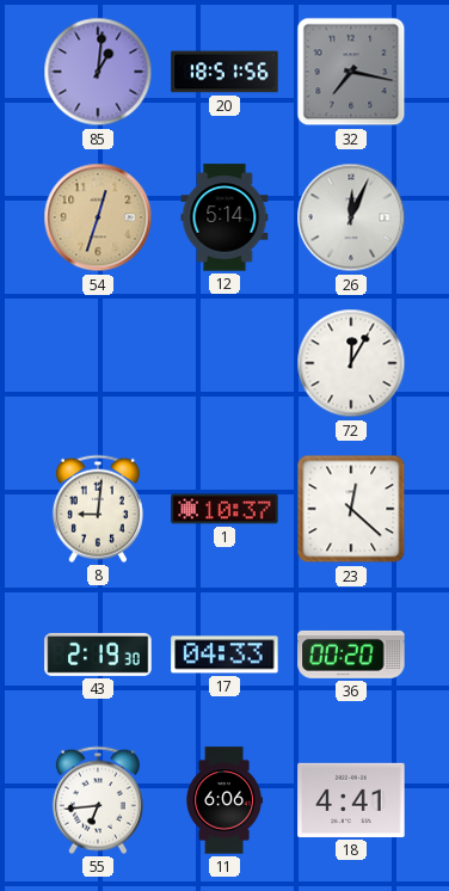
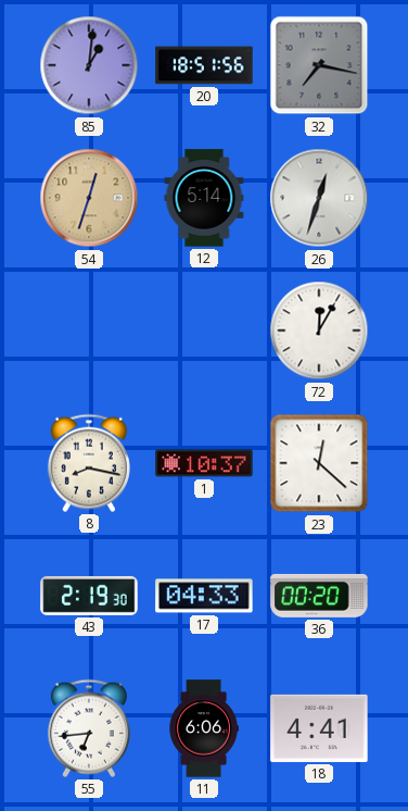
26: 12:04 -> 12:33 (319, 198)
8: 9:01 -> 8:17 (89, 463)
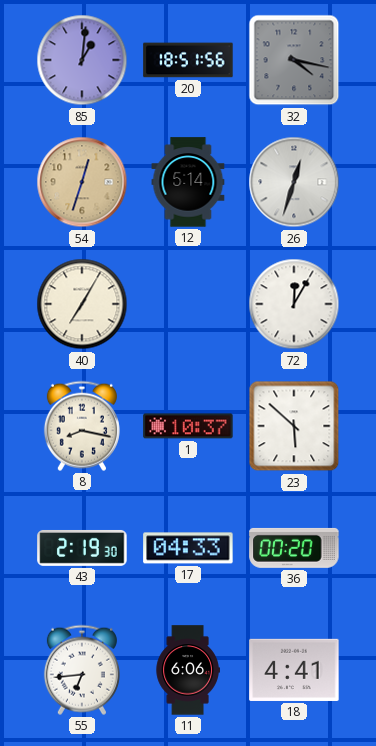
32: 7:17 -> 4:17 (294, 60)
40: none -> 7:05 (82, 304)
23: 12:22 -> 5:52 (294, 426)
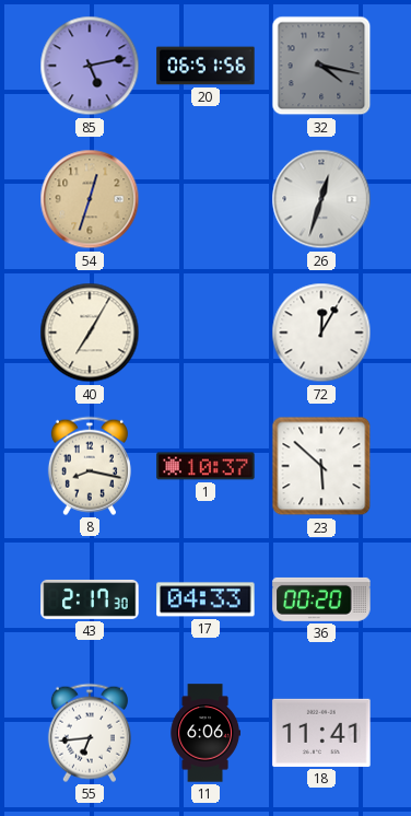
85: 1:01 -> 5:13 (90, 66)
20: 18:51 -> 06:51 (205, 66)
12: 5:14 -> none (188, 182)
43: 2:19 -> 2:17 (90, 599)
18: 4:41 -> 11:41 (321, 733)
